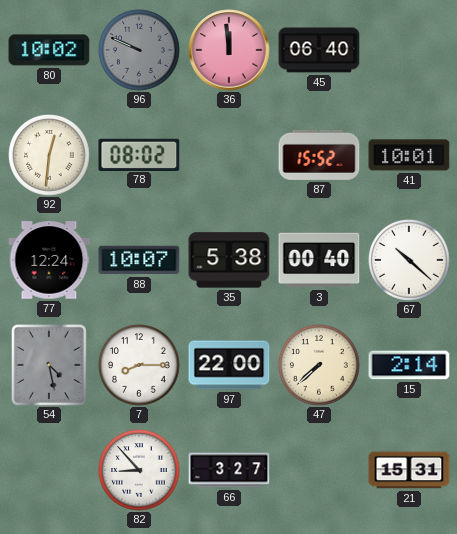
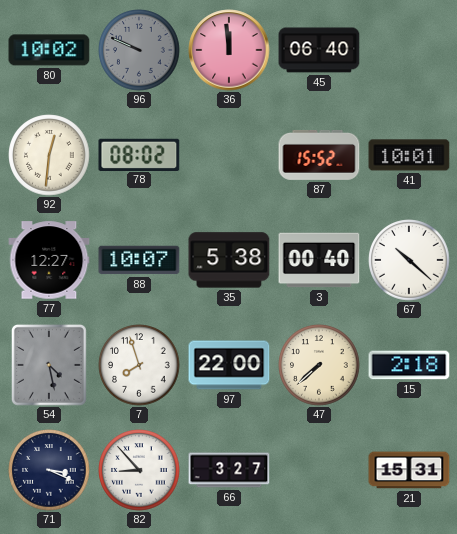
77: 12:24 -> 12:27 (49, 260)
7: 8:15 -> 7:57 (139, 365)
15: 2:14 -> 2:18 (409, 365)
71: none -> 3:19 (49, 470)
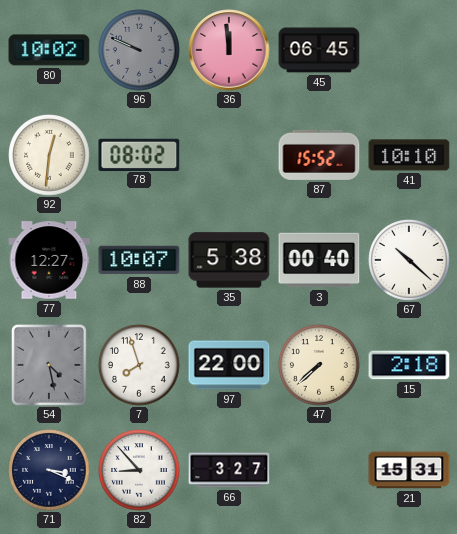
45: 06:40 -> 06:45 (319, 50)
41: 10:01 -> 10:10 (409, 155)
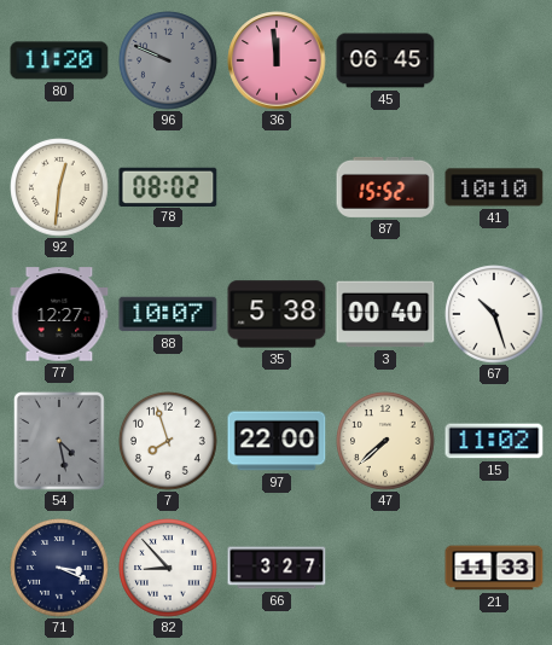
80: 10:02 -> 11:20 (59, 60)
67: 10:22 -> 10:27 (494, 314)
15: 2:18 -> 11:02 (494, 441)
21: 15:31 -> 11:33 (494, 568)
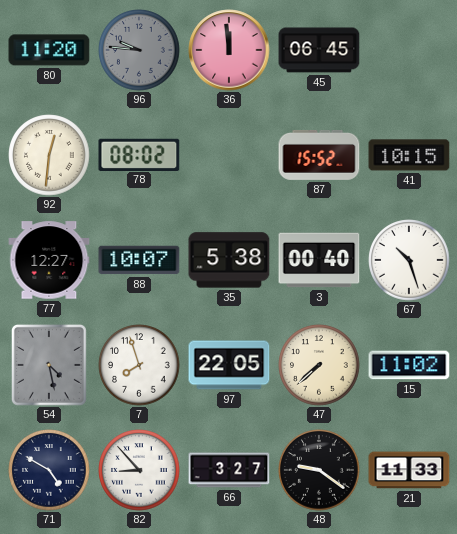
96: 9:49 -> 9:46 (139, 50)
41: 10:10 -> 10:15 (409, 155)
97: 22:00 -> 22:05 (229, 365)
71: 3:19 -> 4:50 (49, 470)
48: none -> 9:21 (319, 470)
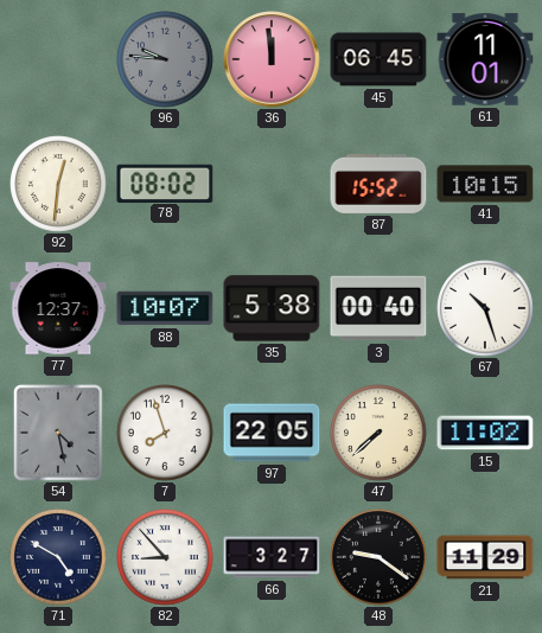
80: 11:20 -> none (49, 50)
61: none -> 11:01 (485, 59)
77: 12:27 -> 12:37 (58, 308)
21: 11:33 -> 11:29 (485, 557)
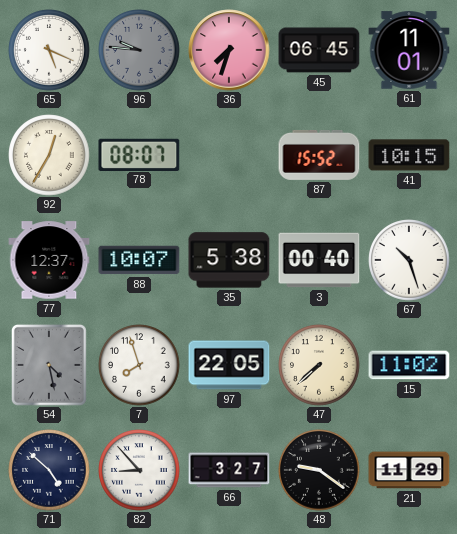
65: none -> 5:19 (49, 50)
36: 11:59 -> 7:33 (229, 50)
92: 12:31 -> 12:35 (49, 155)
78: 08:02 -> 08:07 (139, 154)
71: 4:50 -> 4:52 (49, 470)
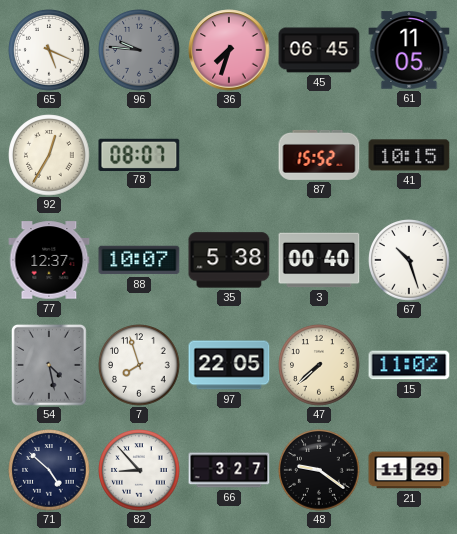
61: 11:01 -> 11:05 (409, 50)
